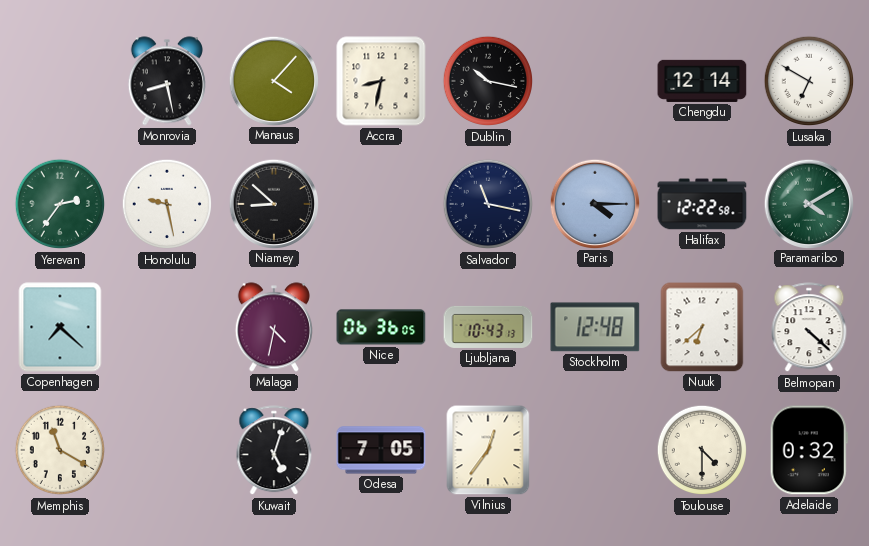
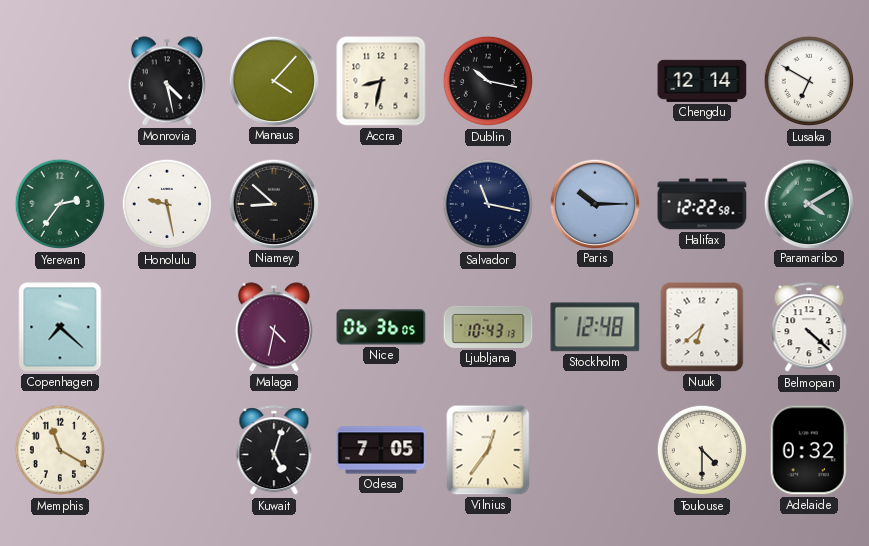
Monrovia: 8:28 -> 4:28 (167, 81)
Paris: 4:15 -> 10:15 (594, 203)
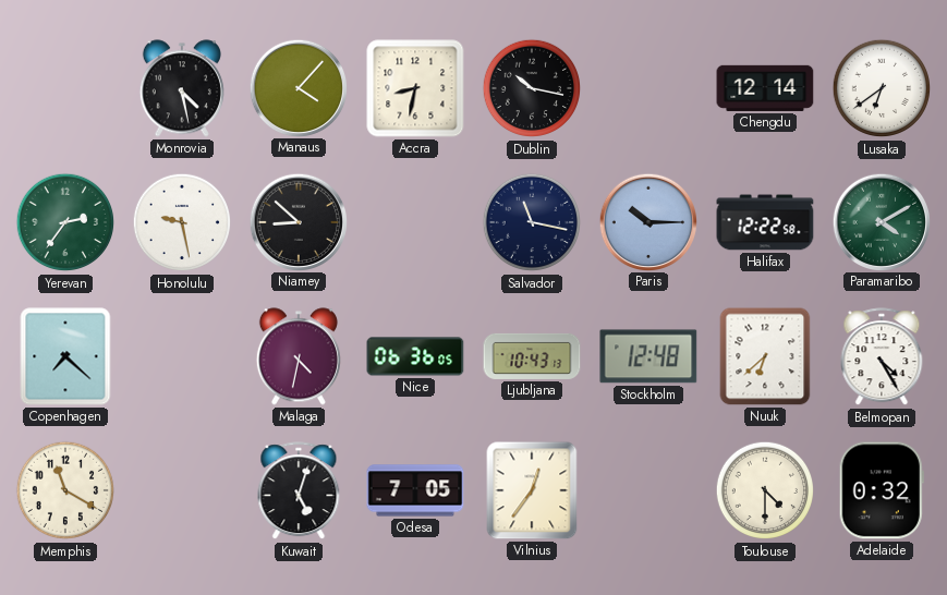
Lusaka: 6:50 -> 6:39 (881, 88)
Belmopan: 4:22 -> 4:25 (882, 357)
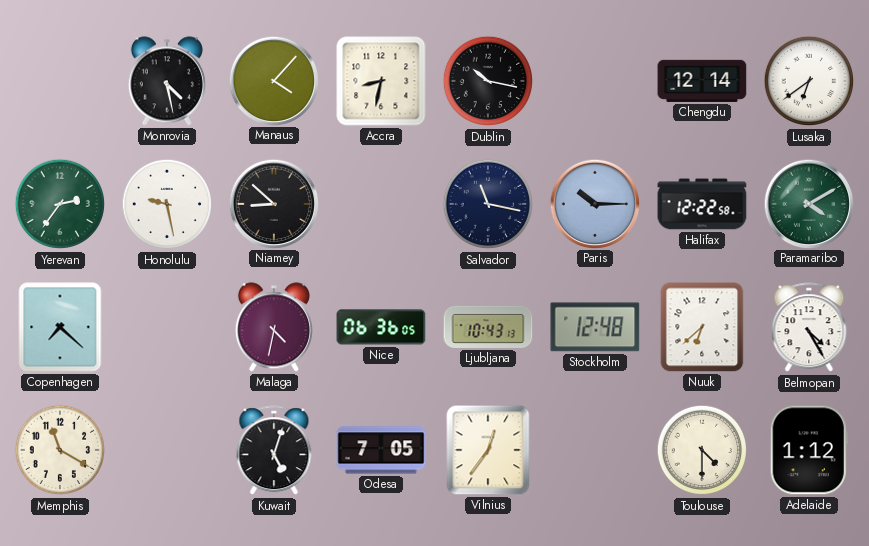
Adelaide: 0:32 -> 1:12 (809, 450)
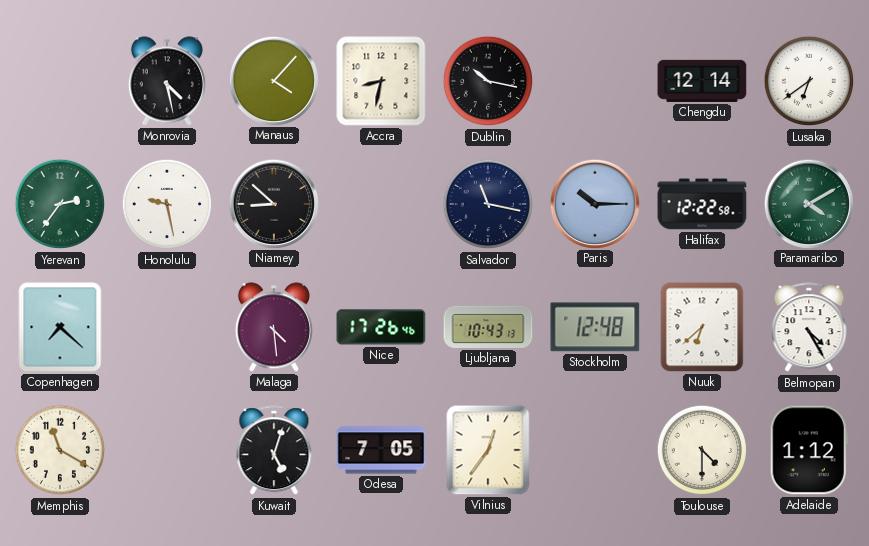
Malaga: 4:32 -> 4:29 (274, 327)
Nice: 06:36 -> 17:26 (381, 327)
